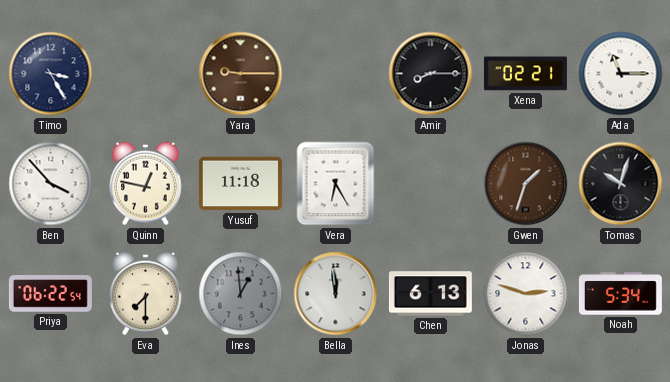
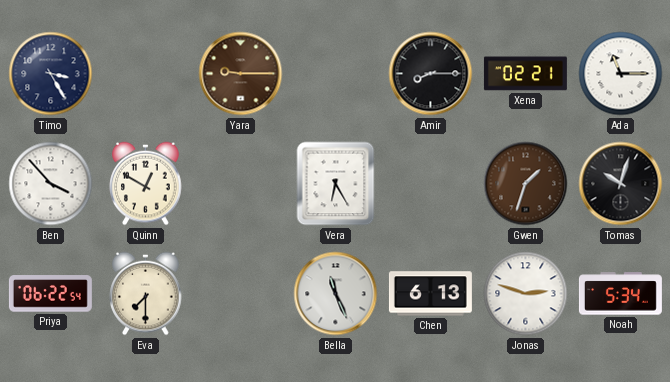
Quinn: 12:47 -> 12:50 (146, 184)
Yusuf: 11:18 -> none (240, 184)
Ines: 12:59 -> none (241, 294)
Bella: 11:59 -> 11:26 (336, 294)
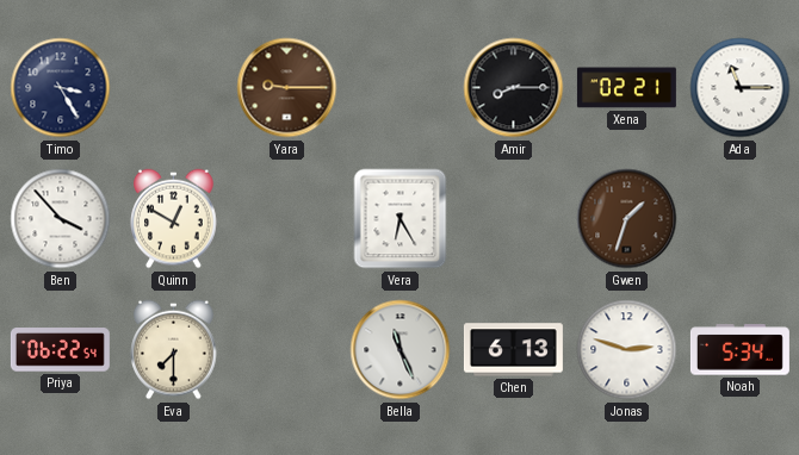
Tomas: 10:03 -> none (621, 184)
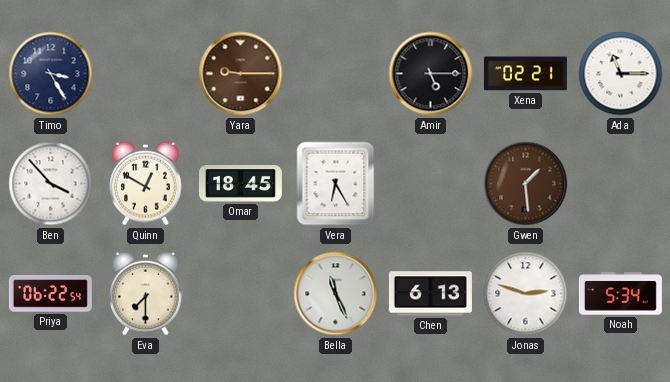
Amir: 8:15 -> 5:15 (431, 74)
Omar: none -> 18:45 (240, 184)
Gwen: 1:33 -> 1:29 (526, 184)
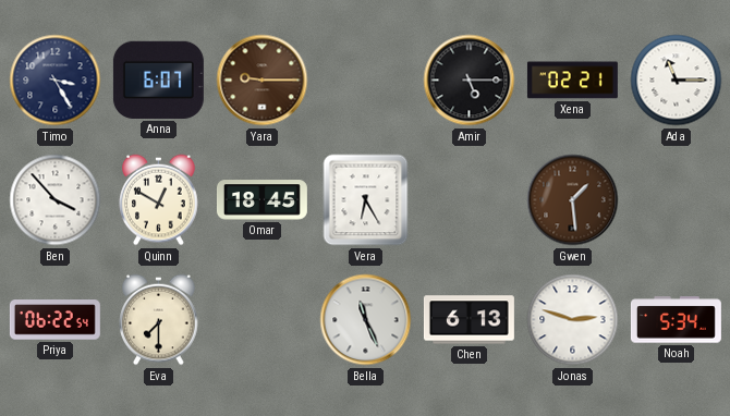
Anna: none -> 6:07 (158, 79)
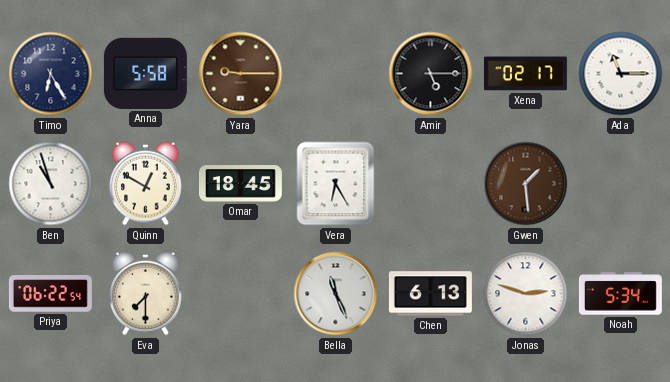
Timo: 3:25 -> 6:25 (51, 74)
Anna: 6:07 -> 5:58 (145, 73)
Xena: 02:21 -> 02:17 (525, 74)
Ben: 3:53 -> 10:57 (51, 184)
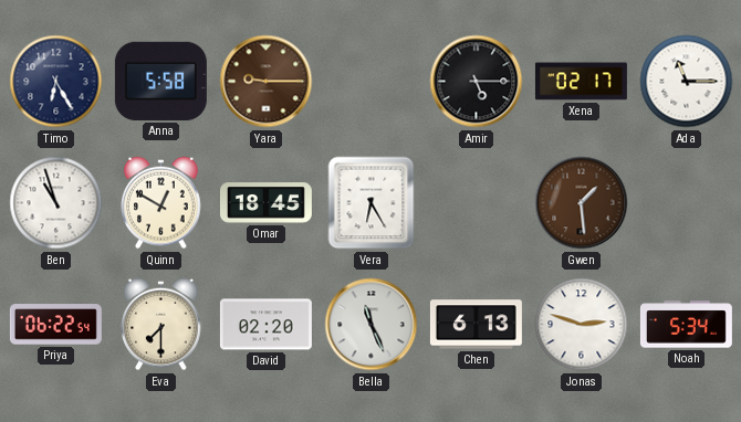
David: none -> 02:20 (265, 325)
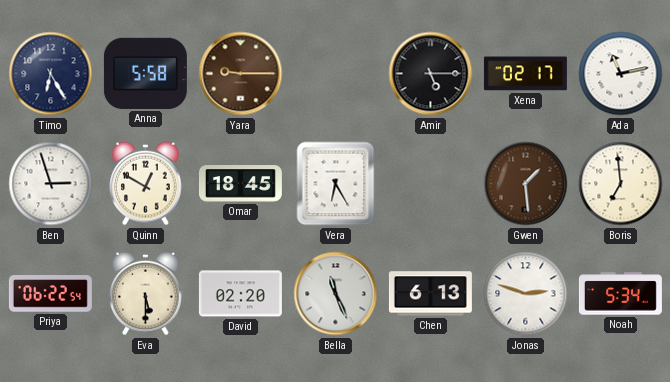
Ada: 11:15 -> 11:13 (621, 74)
Ben: 10:57 -> 2:57 (51, 184)
Boris: none -> 6:59 (621, 184)
Eva: 7:30 -> 5:30 (146, 294)
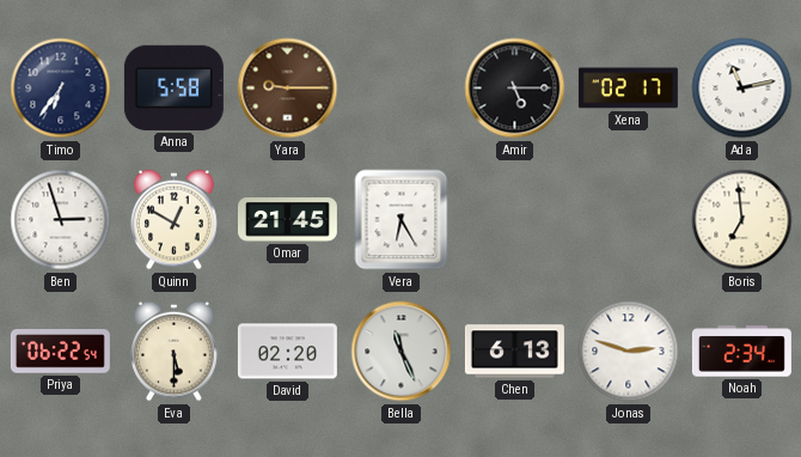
Timo: 6:25 -> 6:36 (61, 89)
Omar: 18:45 -> 21:45 (287, 220)
Gwen: 1:29 -> none (526, 184)
Noah: 5:34 -> 2:34 (741, 352)
